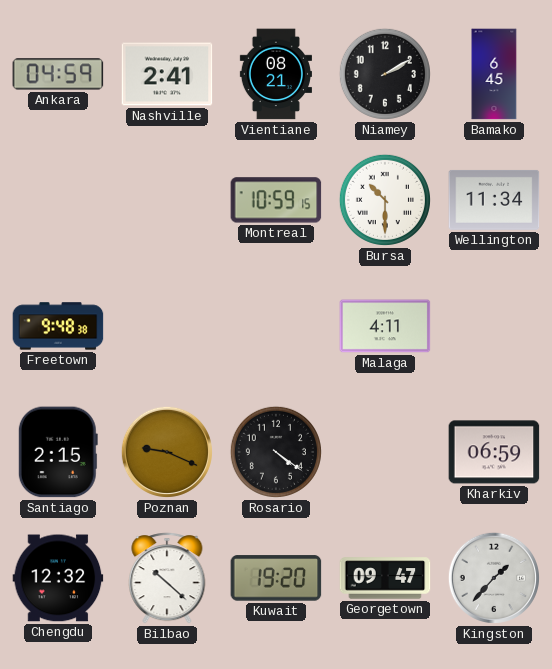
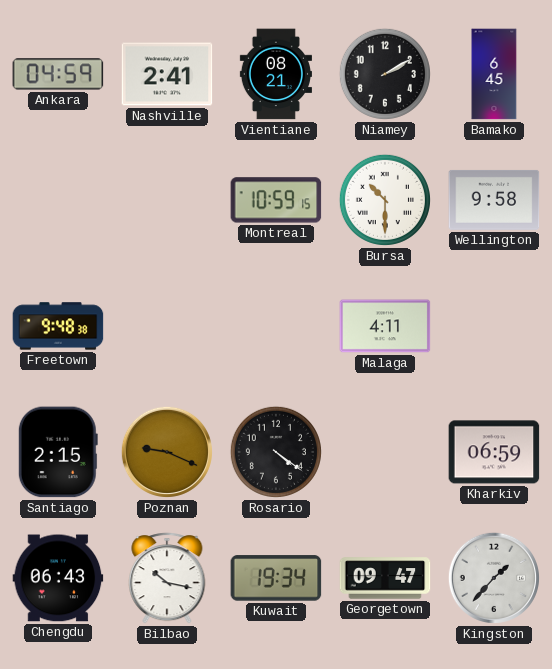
Wellington: 11:34 -> 9:58 (494, 200)
Chengdu: 12:32 -> 06:43 (58, 578)
Bilbao: 10:22 -> 10:17 (167, 578)
Kuwait: 19:20 -> 19:34 (276, 578)
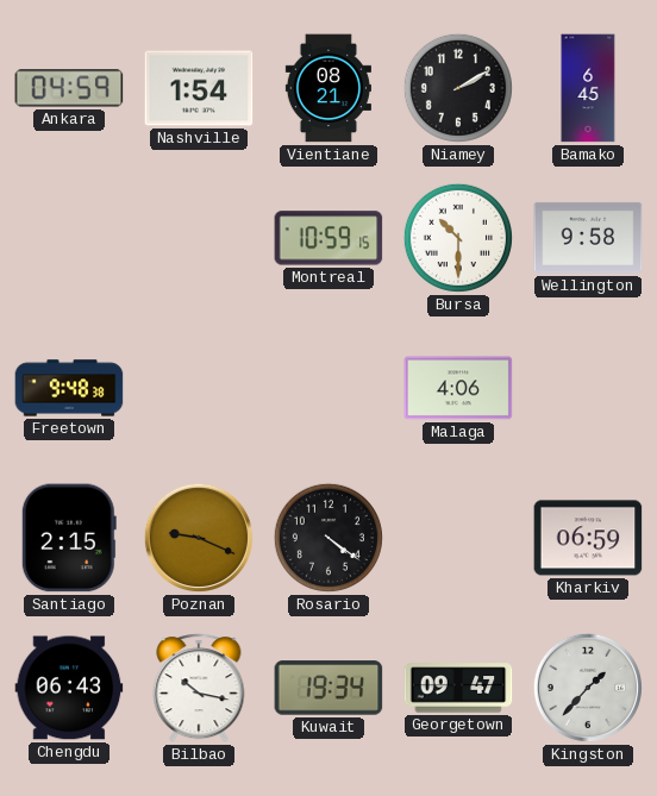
Nashville: 2:41 -> 1:54 (199, 88)
Malaga: 4:11 -> 4:06 (458, 388)
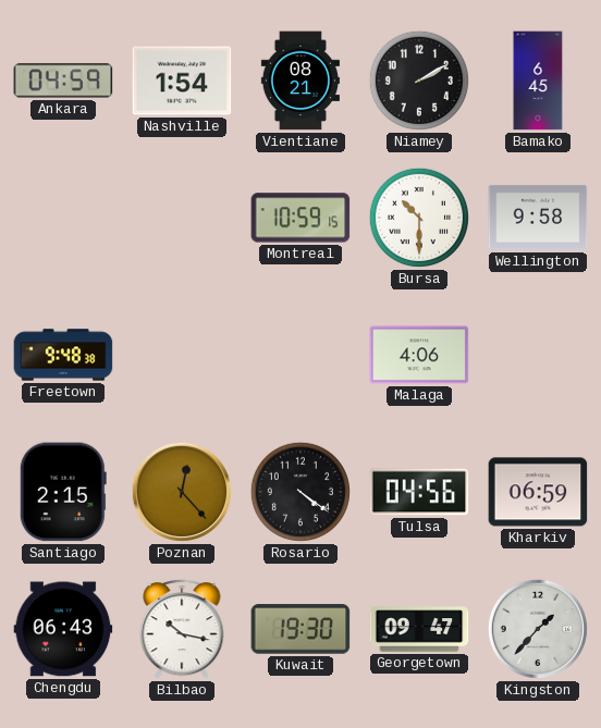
Poznan: 9:19 -> 12:23 (182, 492)
Tulsa: none -> 04:56 (419, 492)
Kuwait: 19:34 -> 19:30 (300, 629)
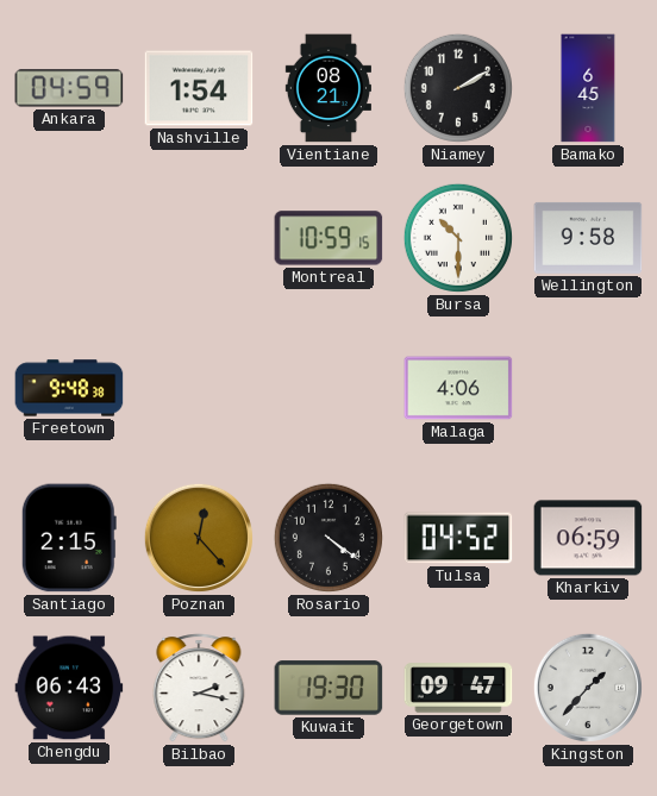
Tulsa: 04:56 -> 04:52 (458, 538)
Bilbao: 10:17 -> 2:17 (199, 688)
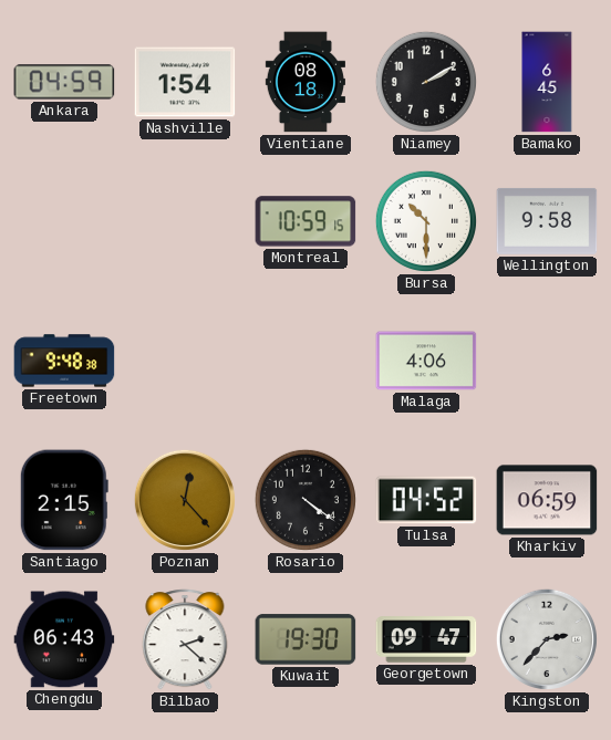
Vientiane: 08:21 -> 08:18 (305, 82)
Bilbao: 2:17 -> 2:22 (185, 639)
Kingston: 1:37 -> 2:37 (547, 639)
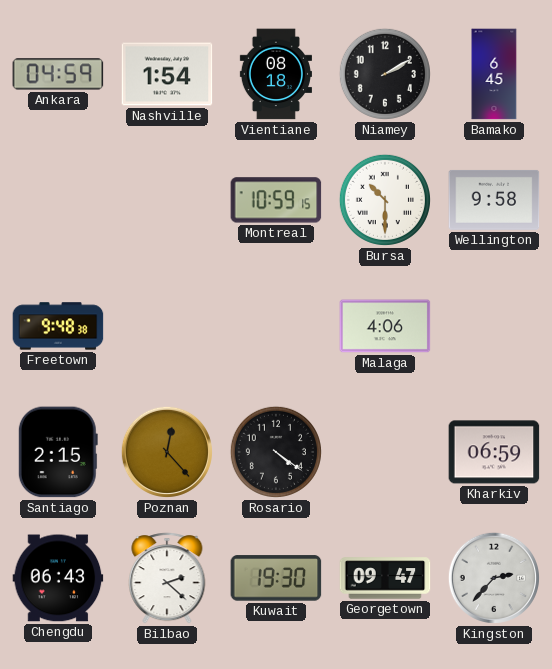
Tulsa: 04:52 -> none (426, 500)
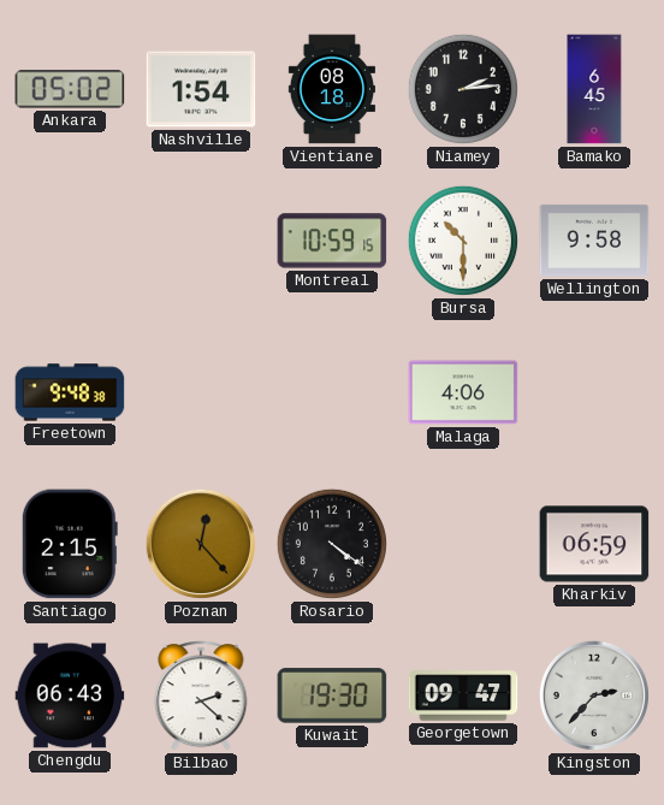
Ankara: 04:59 -> 05:02 (70, 89)
Niamey: 2:10 -> 2:14 (463, 89)
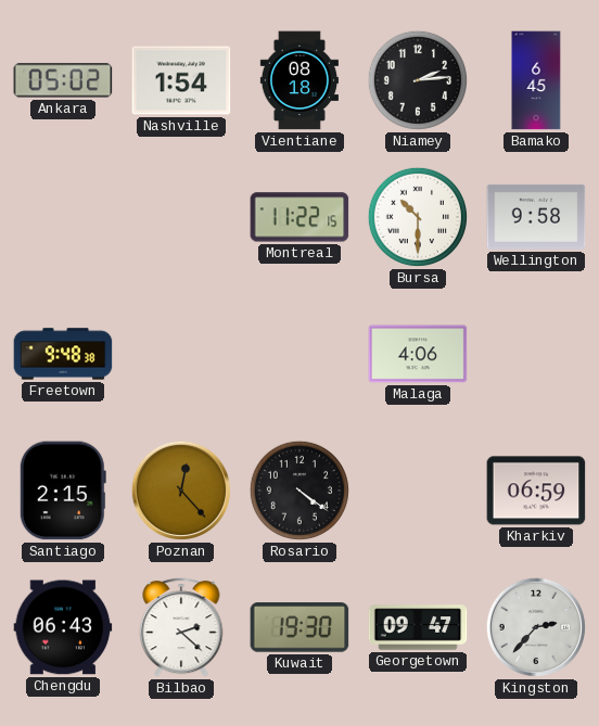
Montreal: 10:59 -> 11:22 (299, 217)
